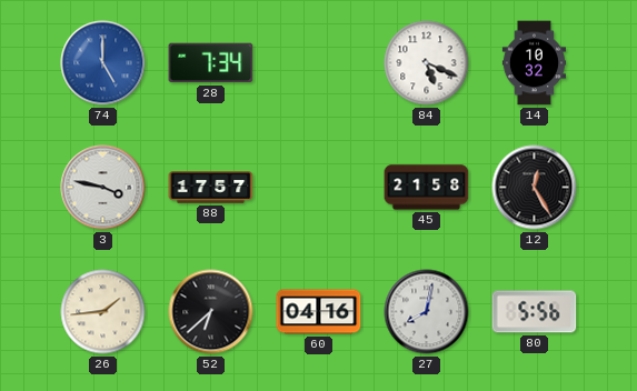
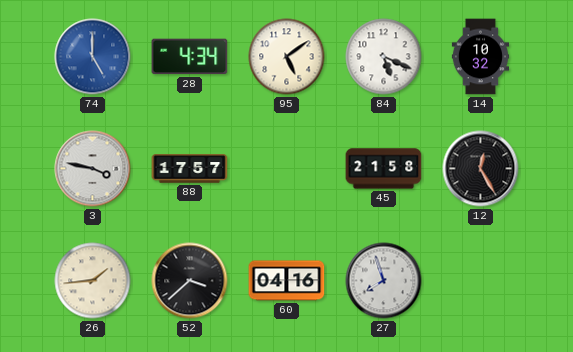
28: 7:34 -> 4:34 (190, 57)
95: none -> 5:09 (287, 57)
52: 6:38 -> 3:38 (190, 281)
27: 8:02 -> 7:57 (384, 281)
80: 5:56 -> none (535, 312)
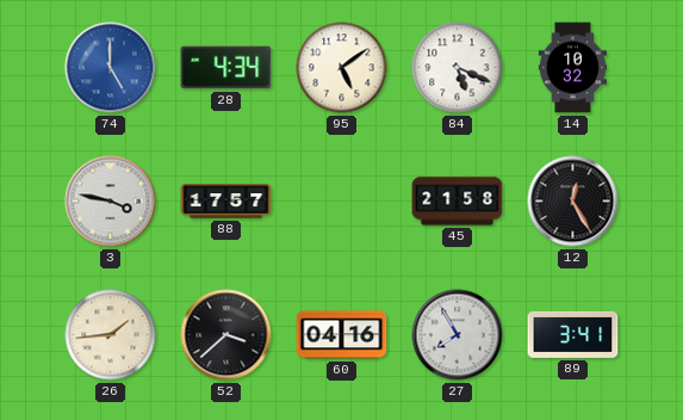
27: 7:57 -> 7:55 (458, 335)
89: none -> 3:41 (573, 334)
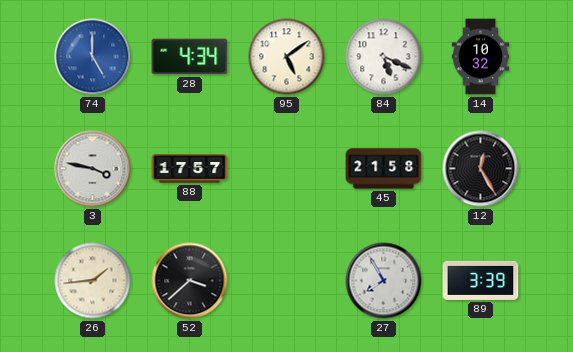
60: 04:16 -> none (342, 335)
89: 3:41 -> 3:39 (481, 280)
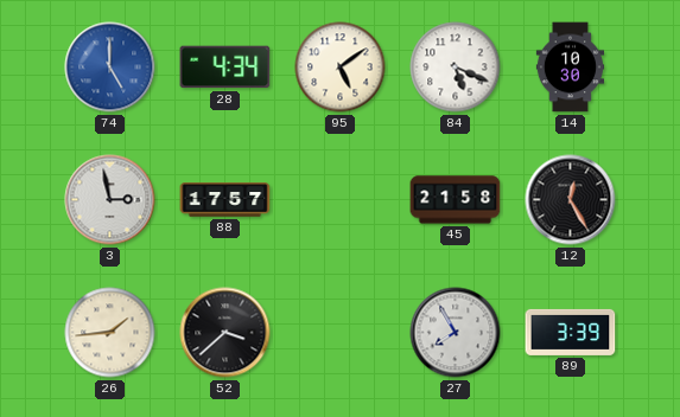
14: 10:32 -> 10:30 (570, 68)
3: 3:47 -> 2:58 (110, 200)
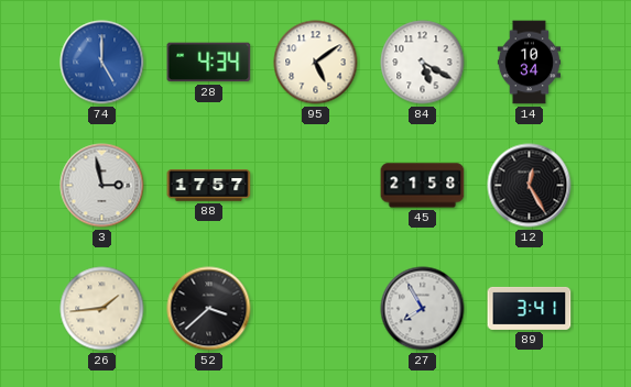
84: 5:19 -> 5:20 (423, 63)
14: 10:30 -> 10:34 (529, 63)
89: 3:39 -> 3:41 (530, 308)
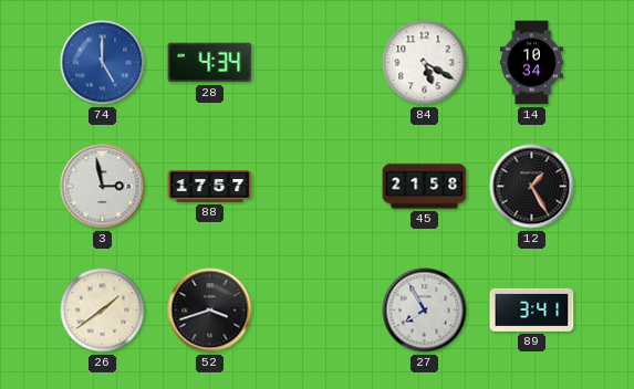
95: 5:09 -> none (316, 63)
12: 12:25 -> 1:25 (532, 187)
26: 1:44 -> 1:39 (103, 311)
52: 3:38 -> 3:42 (210, 311)
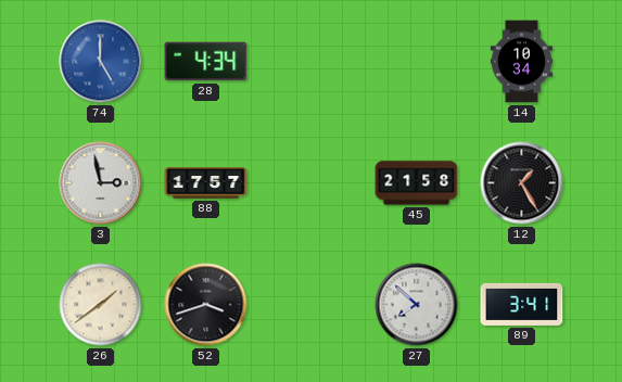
84: 5:20 -> none (425, 63)
27: 7:55 -> 7:52 (417, 305)
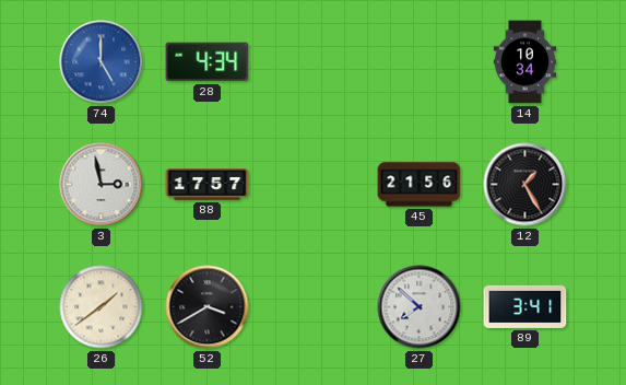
45: 21:58 -> 21:56 (420, 185)
52: 3:42 -> 3:40 (208, 307)
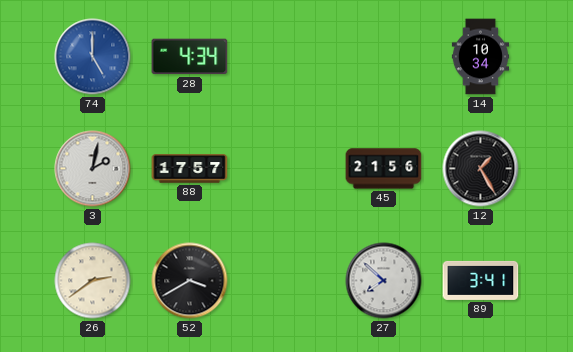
3: 2:58 -> 2:02 (93, 169)
26: 1:39 -> 2:39 (93, 281)
